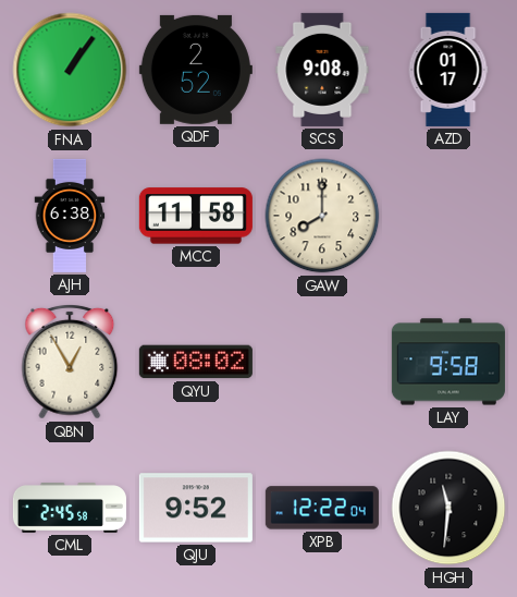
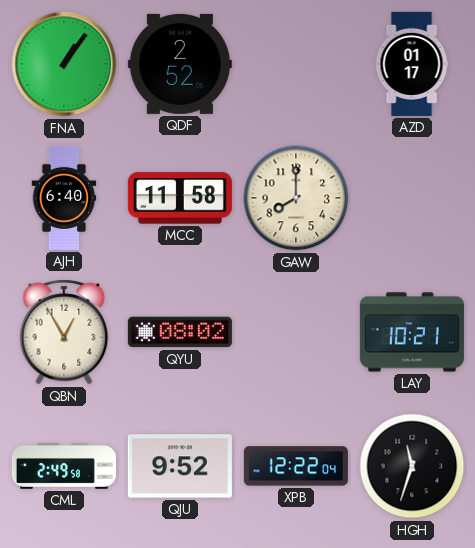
SCS: 9:08 -> none (322, 70)
AJH: 6:38 -> 6:40 (64, 198)
LAY: 9:58 -> 10:21 (412, 332)
CML: 2:45 -> 2:49 (64, 467)
HGH: 11:31 -> 11:33 (412, 466)
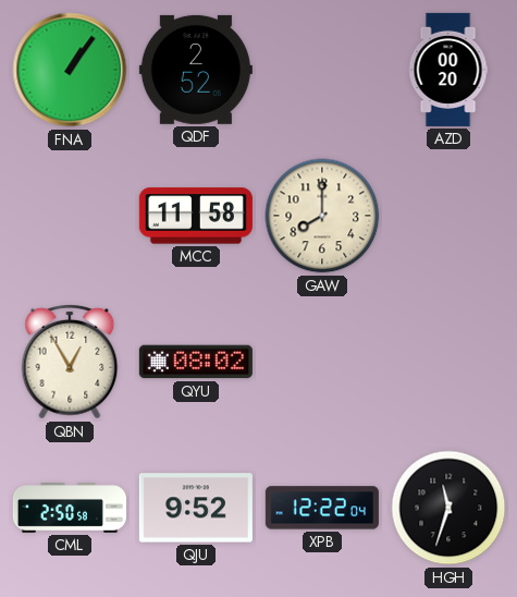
AZD: 01:17 -> 00:20 (448, 70)
AJH: 6:40 -> none (64, 198)
LAY: 10:21 -> none (412, 332)
CML: 2:49 -> 2:50 (70, 509)
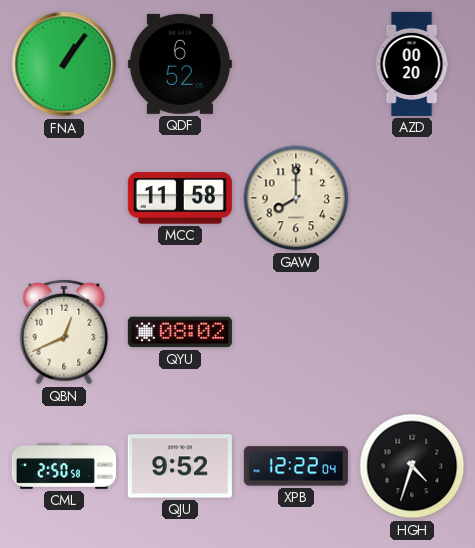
QDF: 2:52 -> 6:52 (180, 64)
QBN: 12:55 -> 12:41 (64, 332)
HGH: 11:33 -> 4:33 (412, 466)
